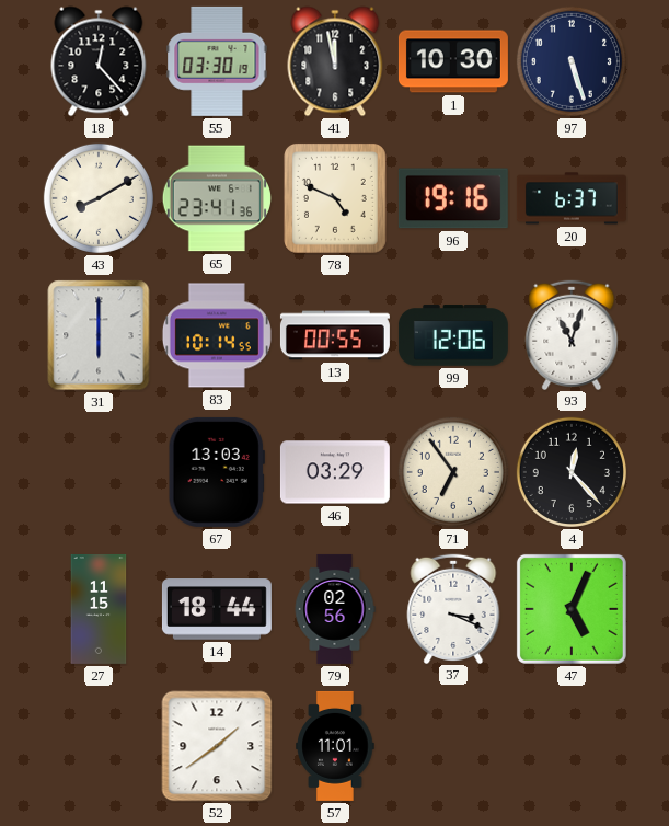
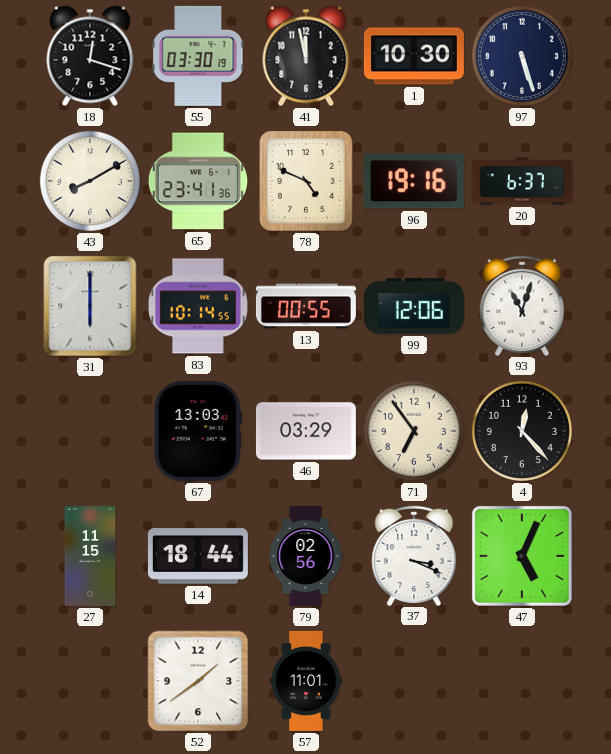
18: 12:23 -> 12:18 (90, 56)
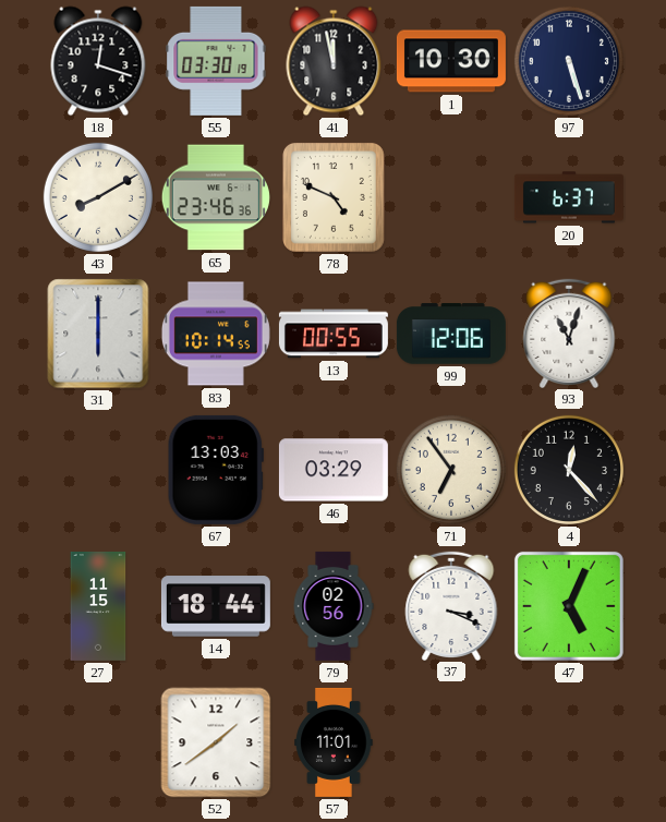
65: 23:41 -> 23:46 (216, 197)
96: 19:16 -> none (414, 181)
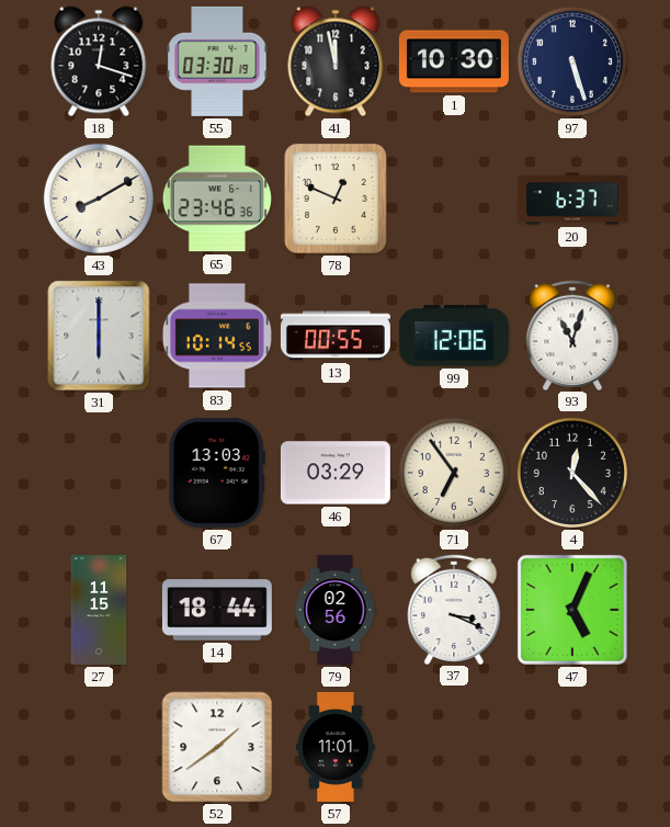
78: 4:49 -> 12:49 (336, 199)
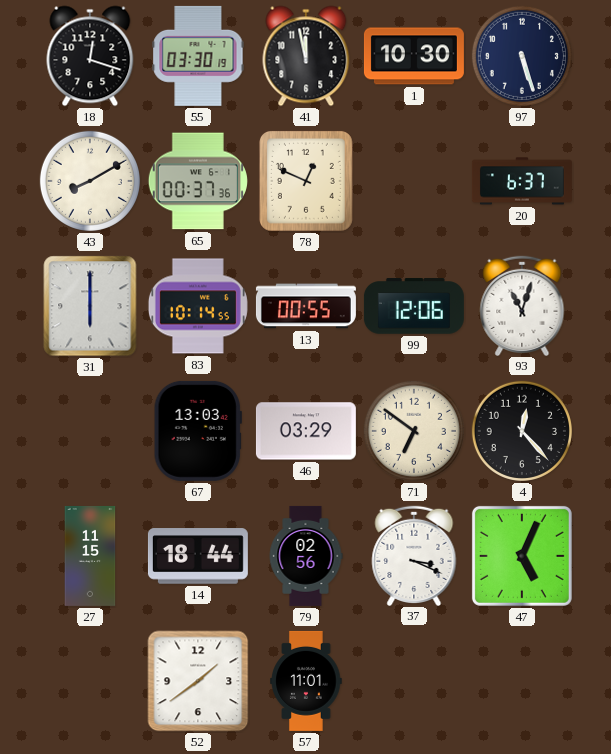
65: 23:46 -> 00:37 (198, 181)
71: 6:54 -> 6:51 (414, 431)
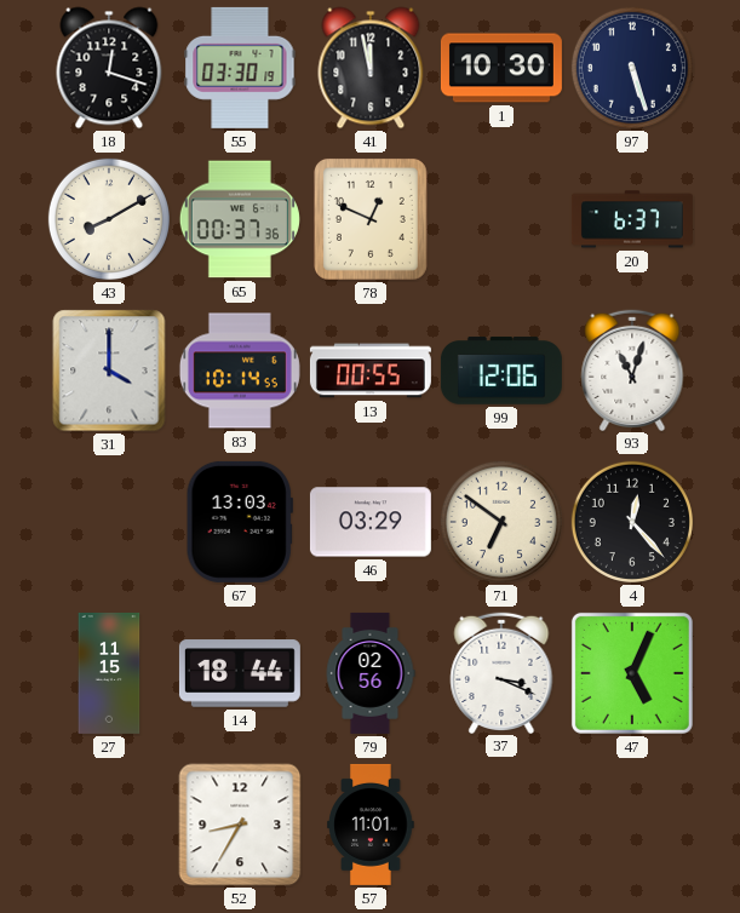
31: 6:00 -> 4:00 (109, 371)
52: 1:39 -> 8:35 (240, 825)
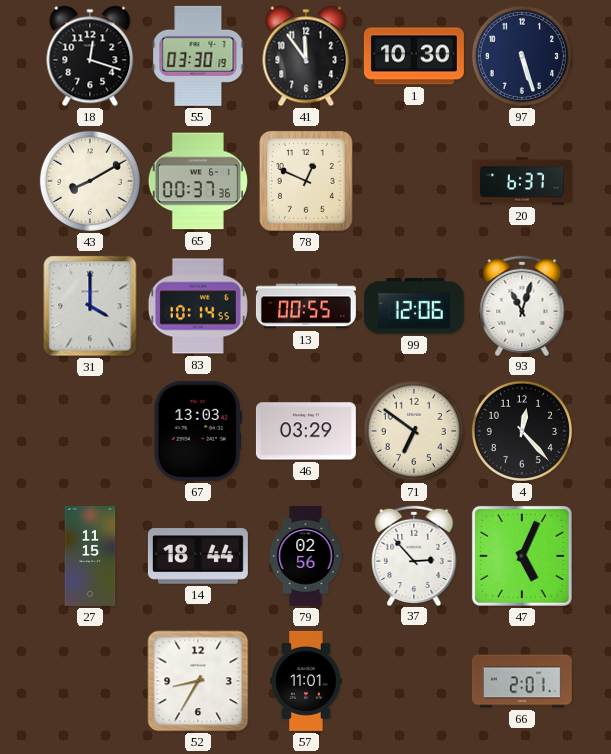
41: 11:58 -> 11:54 (306, 56)
37: 3:19 -> 2:53 (414, 555)
66: none -> 2:01 (522, 681)
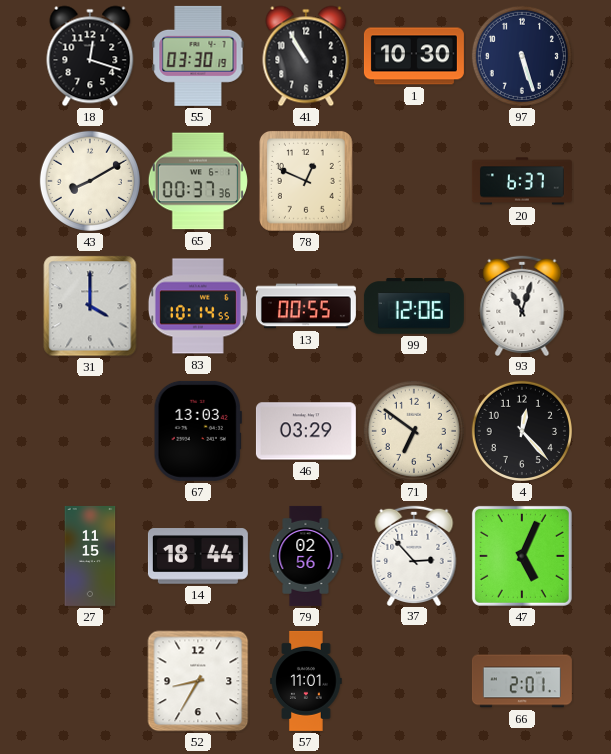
41: 11:54 -> 10:55 (306, 56)
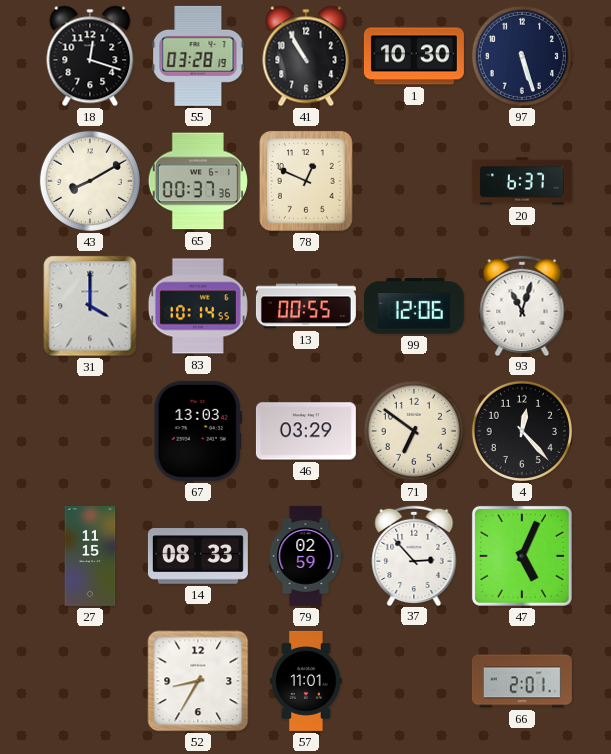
55: 03:30 -> 03:28 (198, 56)
14: 18:44 -> 08:33 (198, 556)
79: 02:56 -> 02:59 (306, 556)
